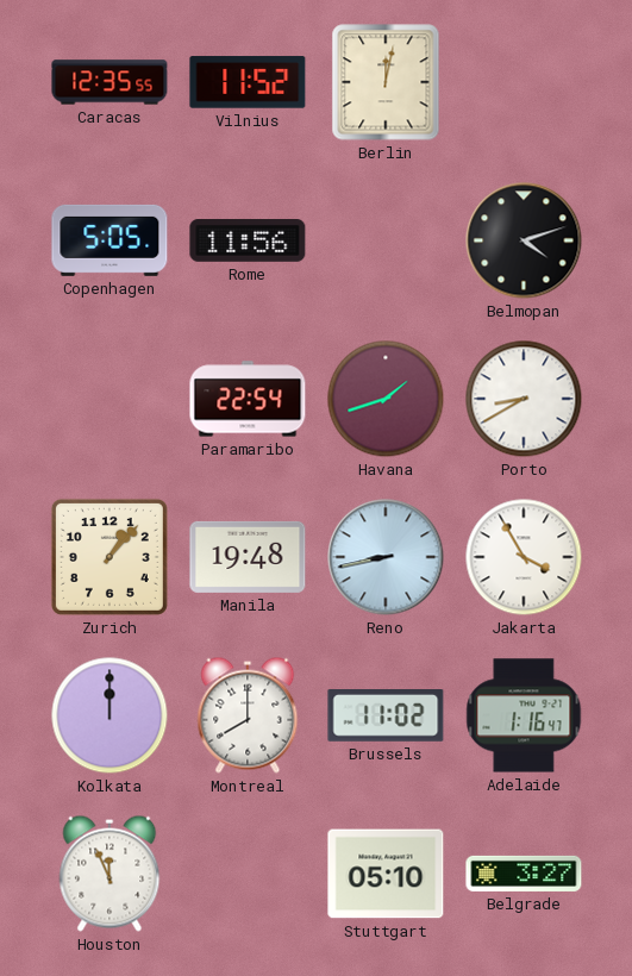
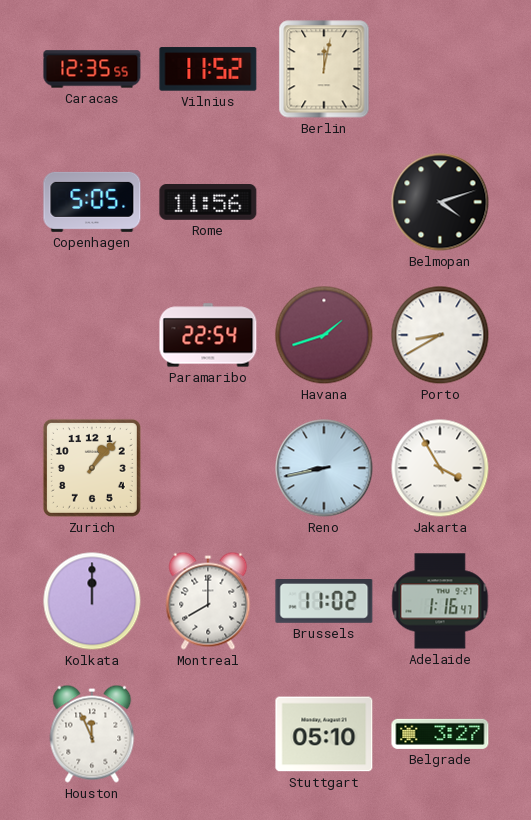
Manila: 19:48 -> none (248, 557)
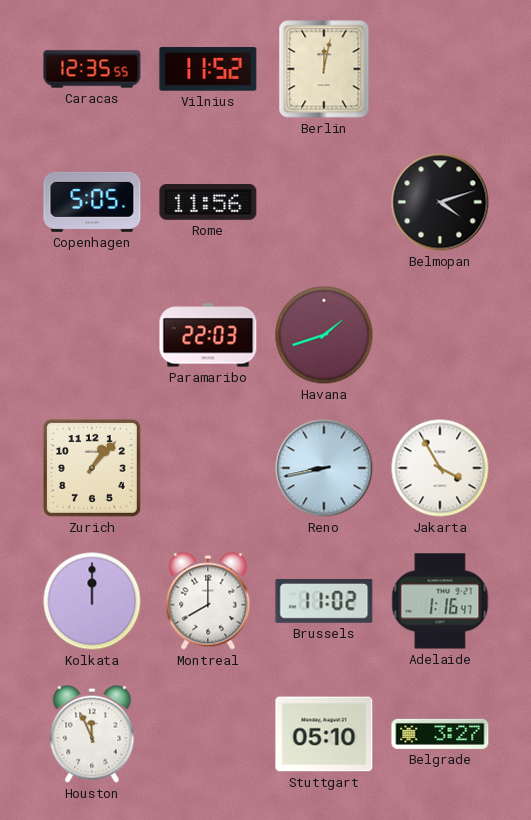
Paramaribo: 22:54 -> 22:03 (208, 335)
Porto: 8:40 -> none (440, 335)
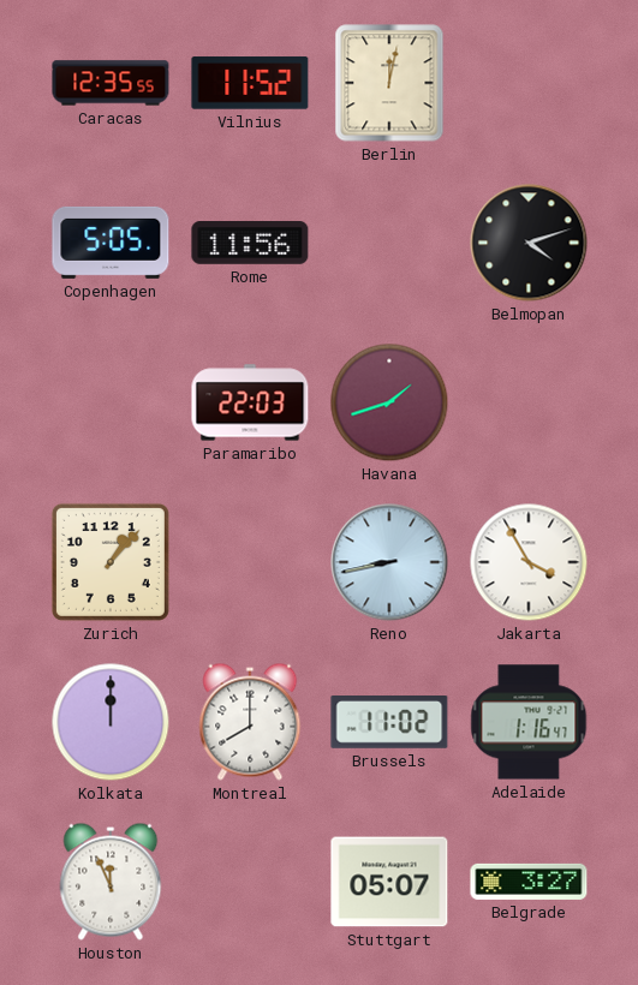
Stuttgart: 05:10 -> 05:07 (389, 882)
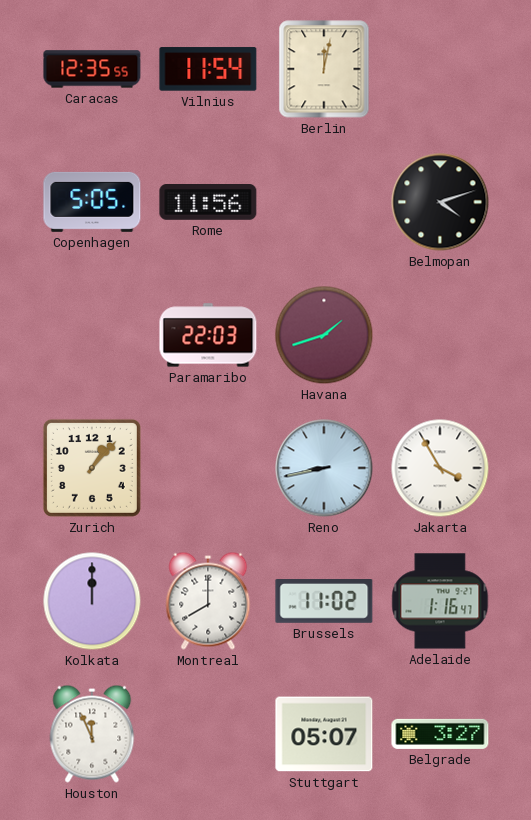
Vilnius: 11:52 -> 11:54 (208, 69)
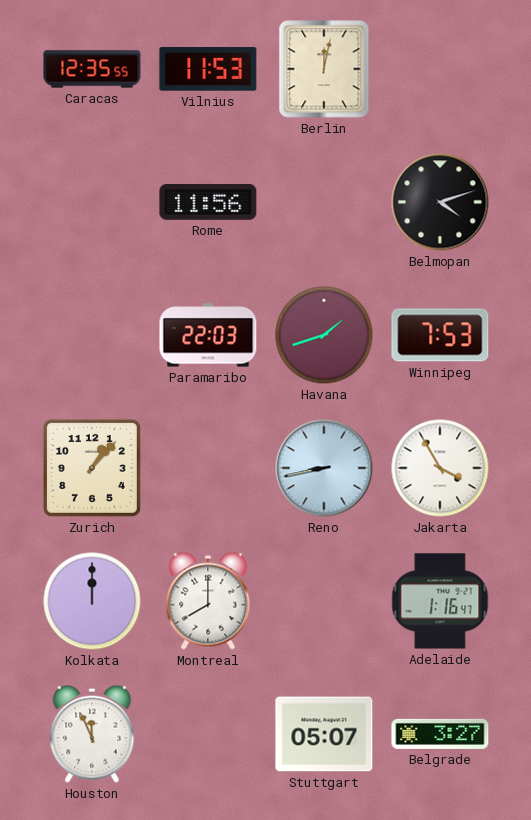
Vilnius: 11:54 -> 11:53 (208, 69)
Copenhagen: 5:05 -> none (92, 202)
Winnipeg: none -> 7:53 (440, 335)
Brussels: 11:02 -> none (324, 602)
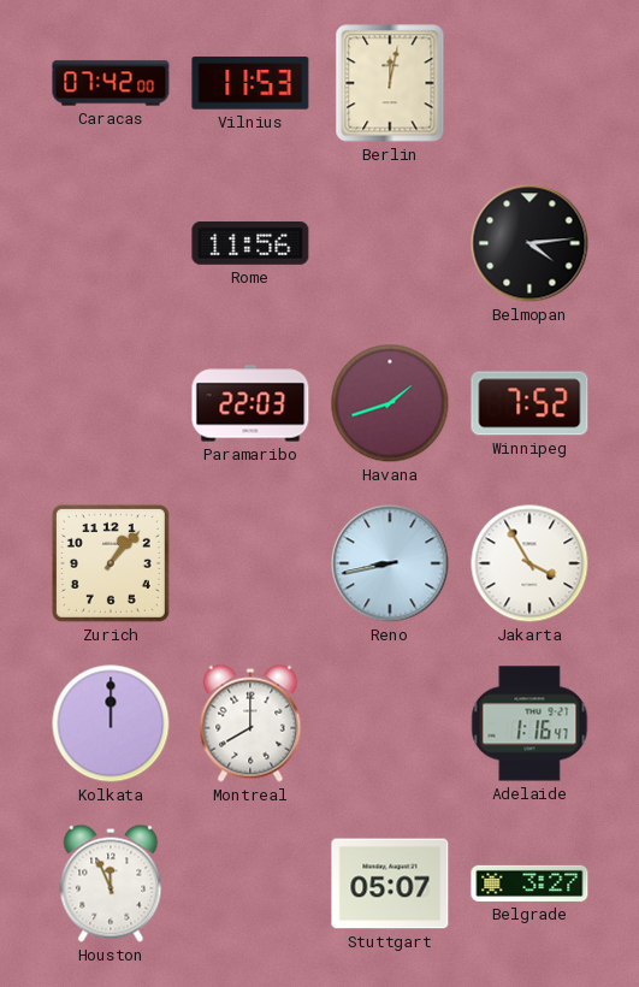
Caracas: 12:35 -> 07:42 (111, 83)
Belmopan: 4:12 -> 4:14 (529, 243)
Winnipeg: 7:53 -> 7:52 (529, 403)
